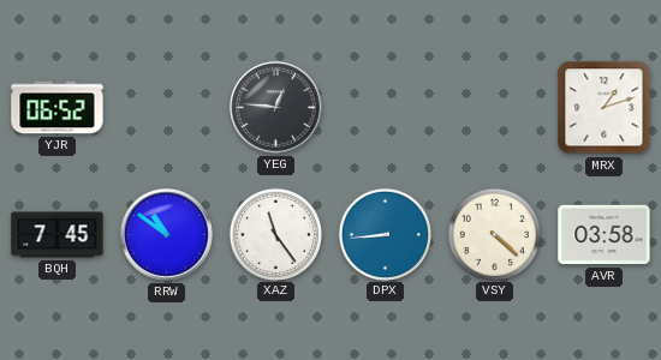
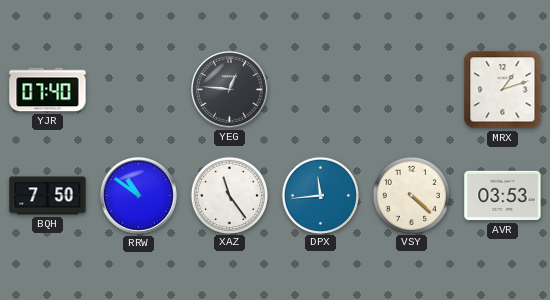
YJR: 06:52 -> 07:40 (48, 90)
BQH: 7:45 -> 7:50 (48, 196)
DPX: 8:44 -> 11:44 (320, 195)
AVR: 03:58 -> 03:53 (503, 196)
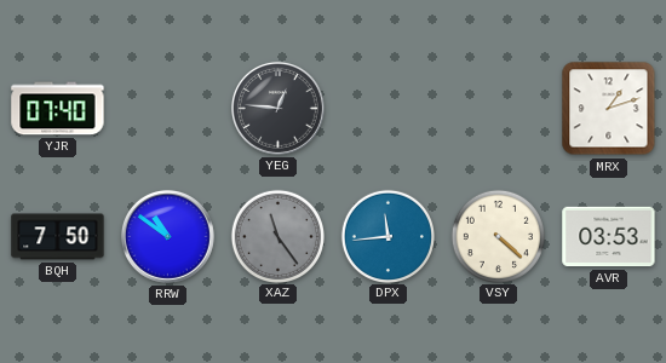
XAZ dial: white -> grey (277, 236)
